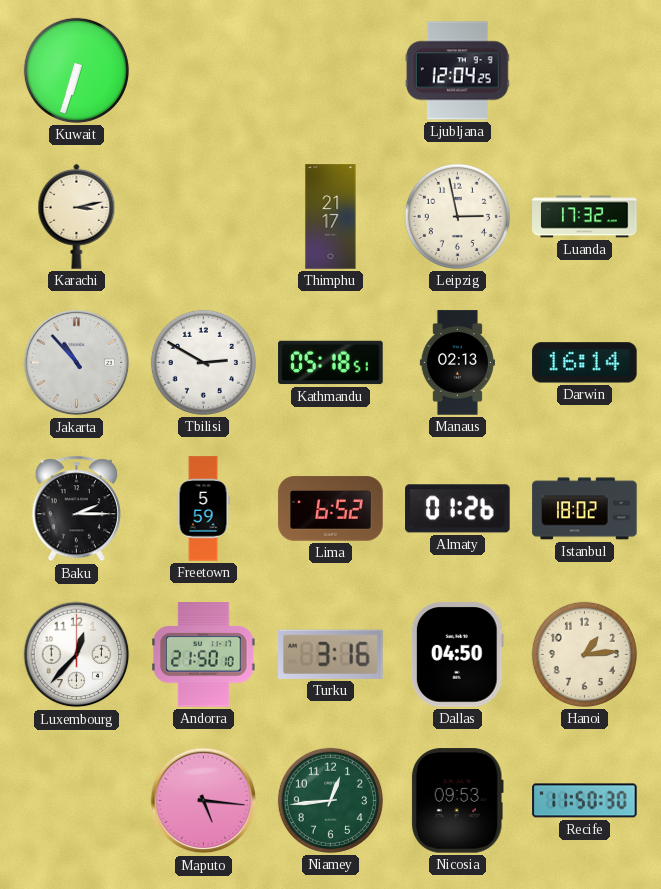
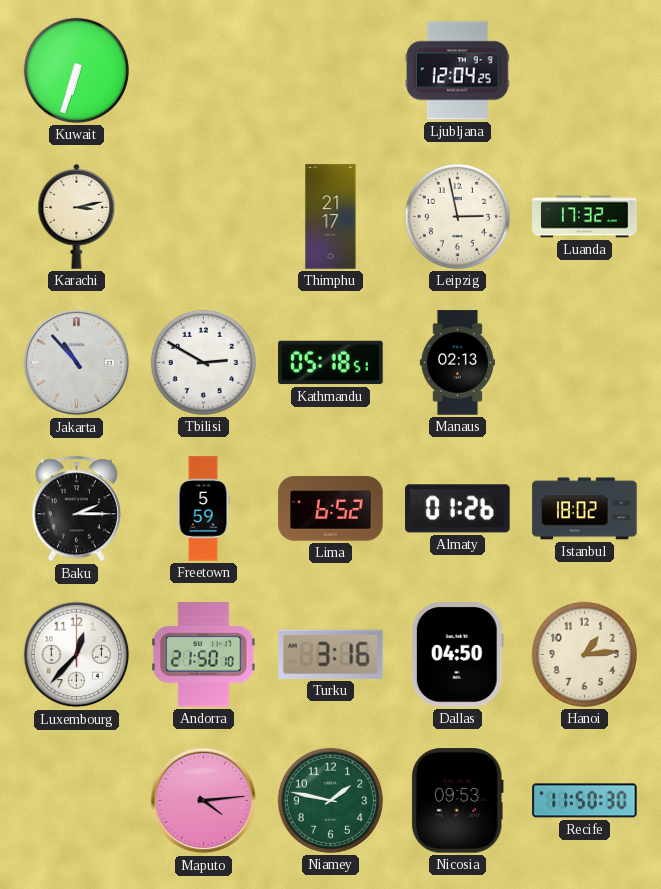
Darwin: 16:14 -> none (585, 363)
Maputo: 5:16 -> 4:14 (204, 801)
Niamey: 12:44 -> 1:47 (330, 800)
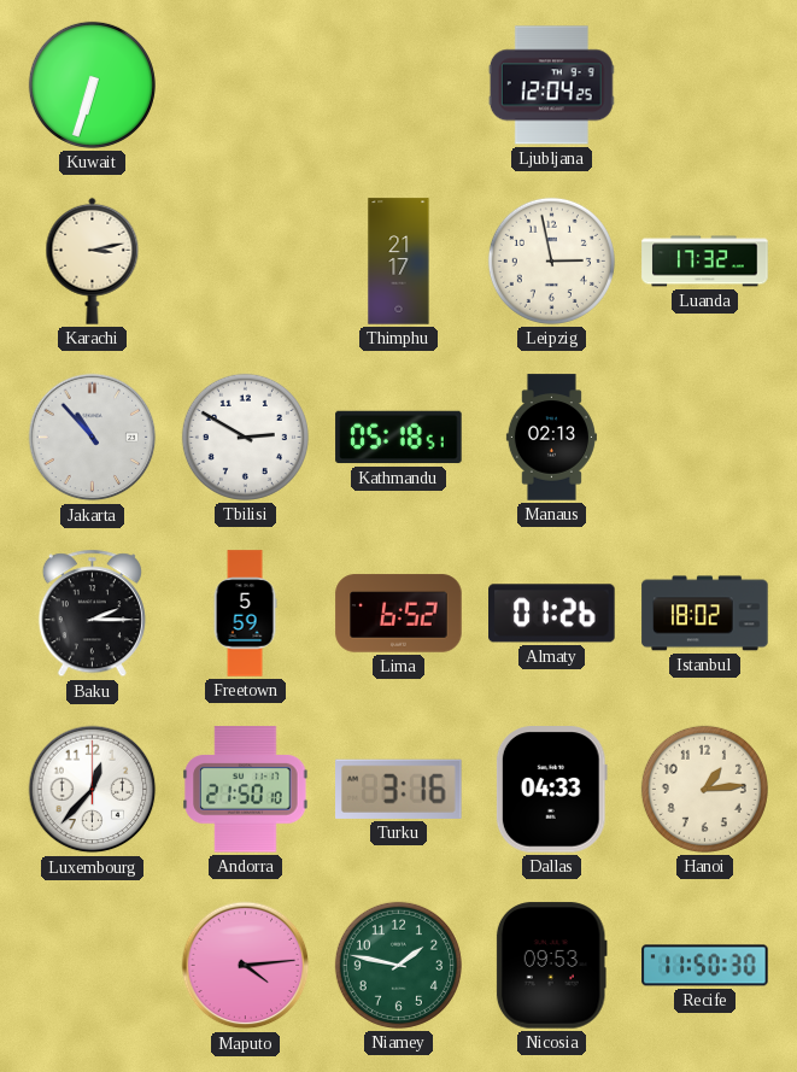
Dallas: 04:50 -> 04:33 (551, 790)
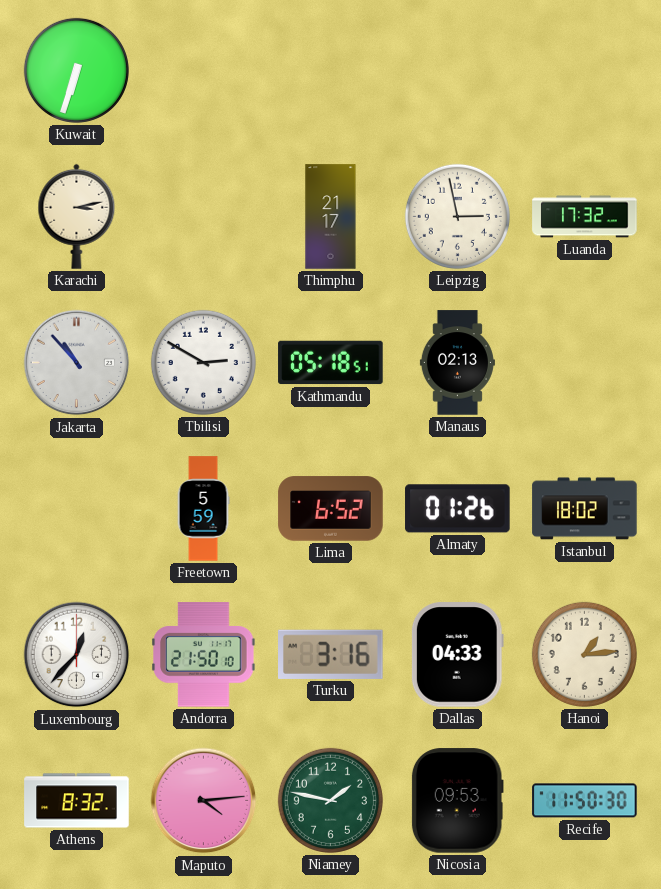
Ljubljana: 12:04 -> none (551, 86)
Baku: 2:15 -> none (92, 614)
Athens: none -> 8:32 (77, 801)
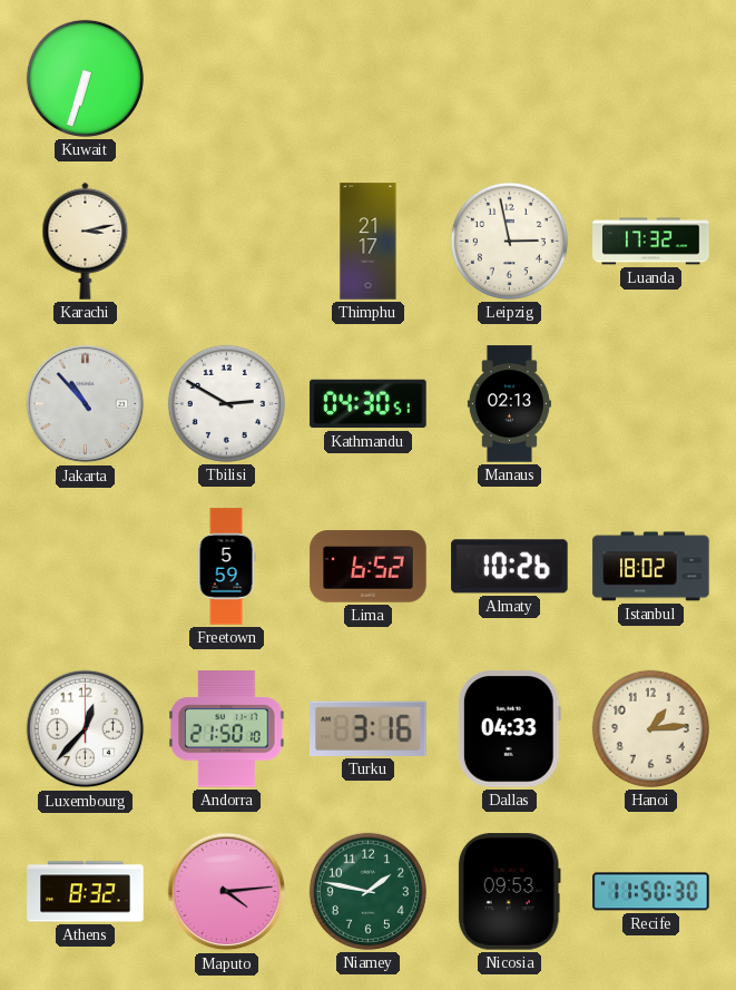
Kathmandu: 05:18 -> 04:30 (369, 404)
Almaty: 01:26 -> 10:26 (510, 567)
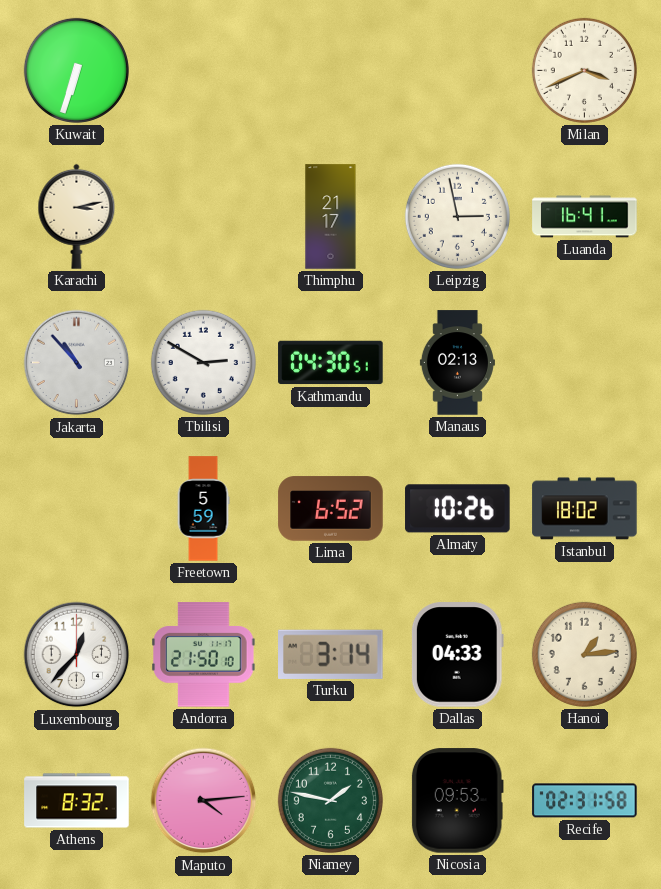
Milan: none -> 3:41 (584, 70)
Luanda: 17:32 -> 16:41 (585, 217)
Turku: 3:16 -> 3:14 (331, 654)
Recife: 11:50 -> 02:31 (585, 801)
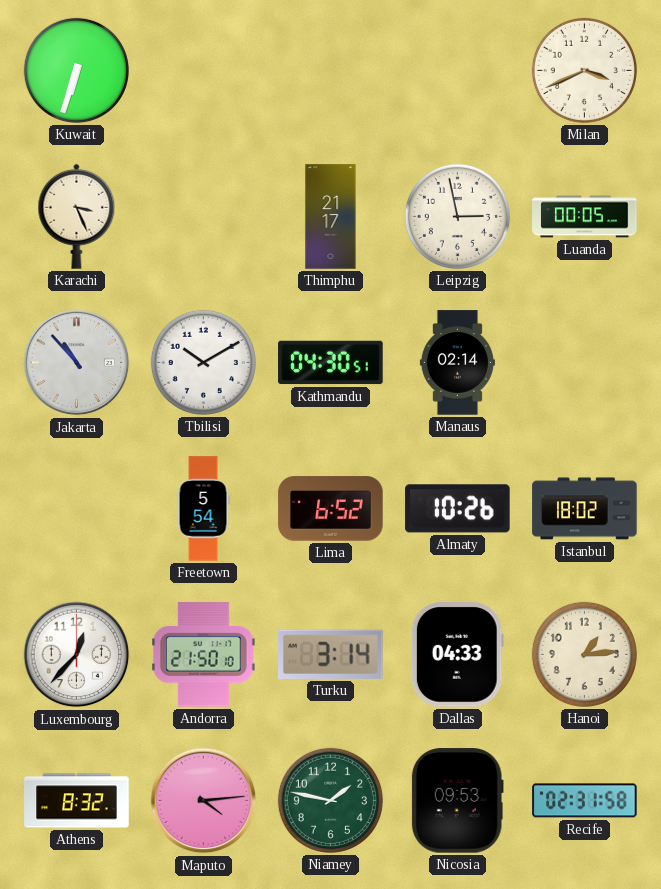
Karachi: 3:13 -> 3:26 (77, 216)
Luanda: 16:41 -> 00:05 (585, 217)
Tbilisi: 2:50 -> 10:10 (203, 362)
Manaus: 02:13 -> 02:14 (457, 363)
Freetown: 5:59 -> 5:54 (203, 509)
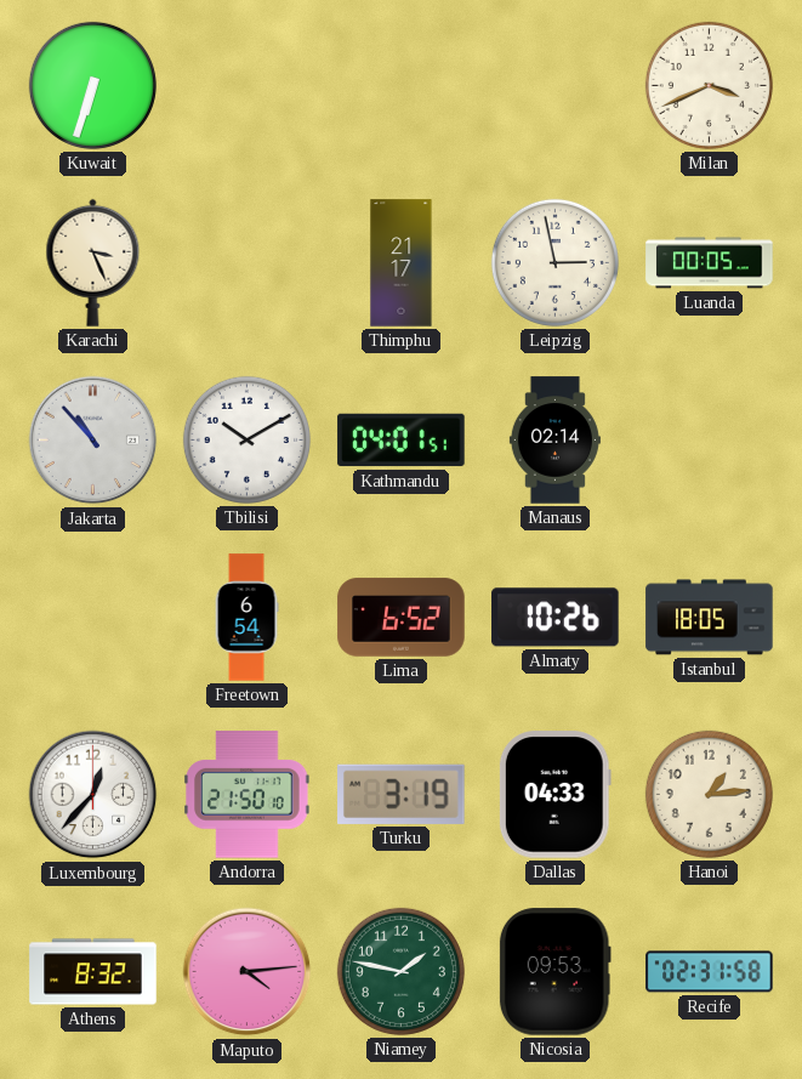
Kathmandu: 04:30 -> 04:01 (402, 441)
Freetown: 5:54 -> 6:54 (246, 618)
Istanbul: 18:02 -> 18:05 (710, 618)
Turku: 3:14 -> 3:19 (402, 794)
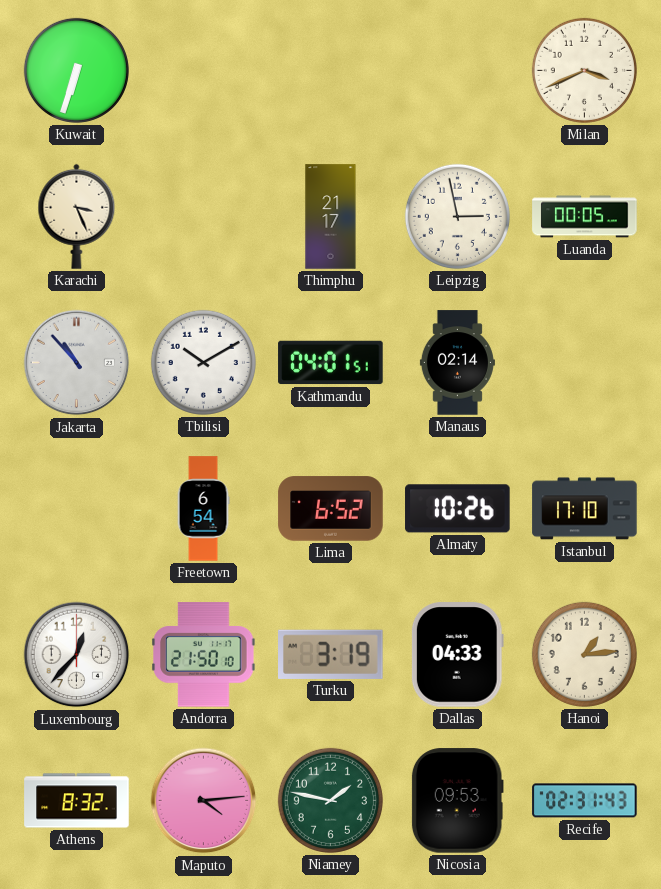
Istanbul: 18:05 -> 17:10 (585, 509)
Recife: 02:31:58 -> 02:31:43 (585, 801)
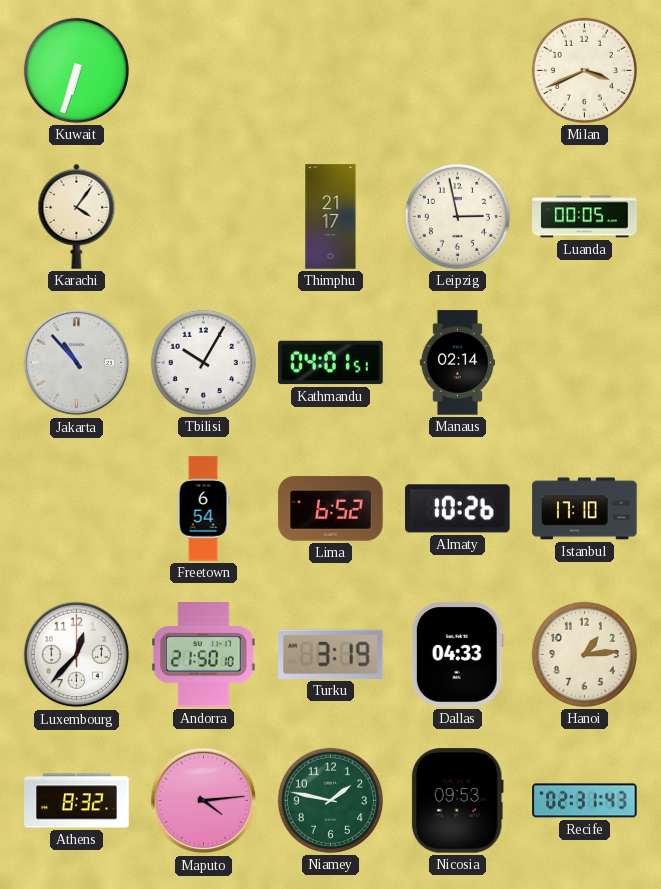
Karachi: 3:26 -> 4:06 (77, 216)
Tbilisi: 10:10 -> 10:05 (203, 362)
